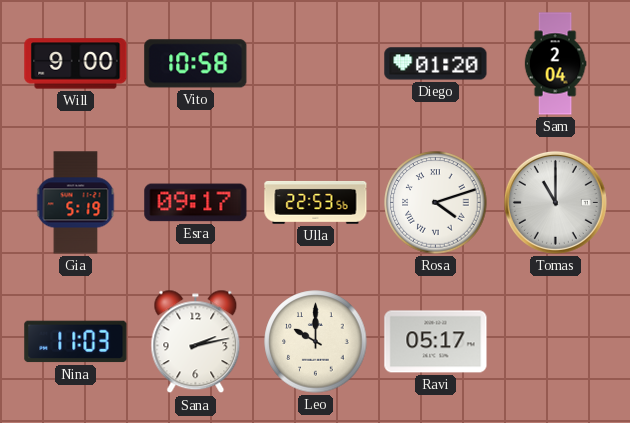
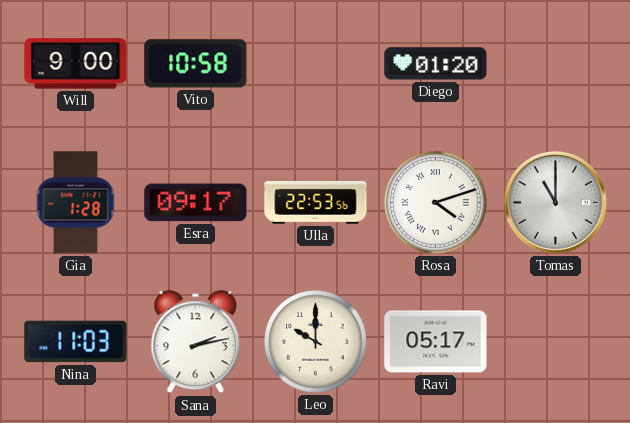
Sam: 2:04 -> none (555, 64)
Gia: 5:19 -> 1:28 (76, 203)
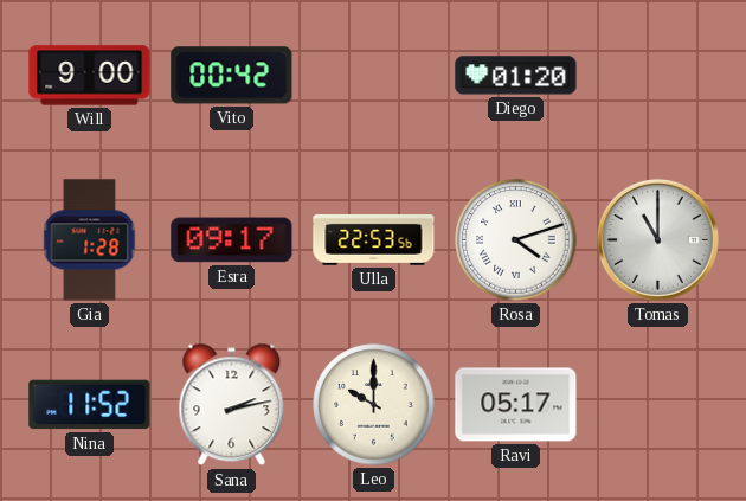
Vito: 10:58 -> 00:42 (232, 76)
Nina: 11:03 -> 11:52 (90, 405)
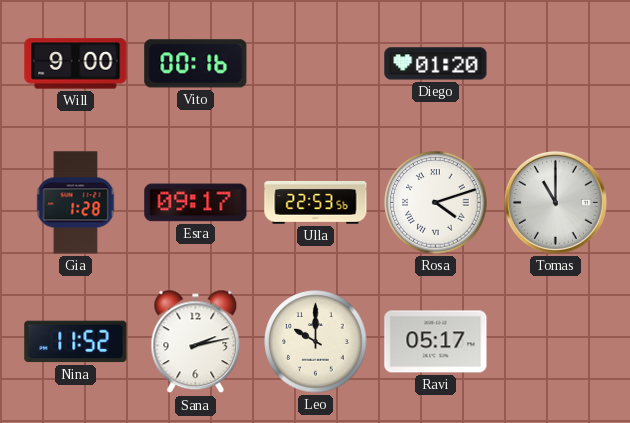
Vito: 00:42 -> 00:16 (196, 64)
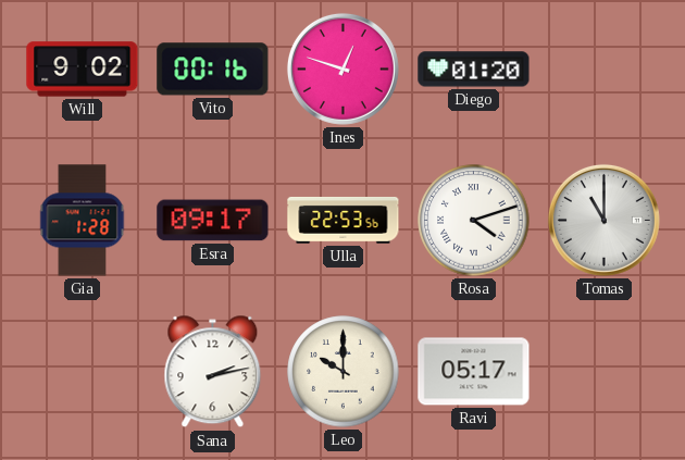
Will: 9:00 -> 9:02 (83, 70)
Ines: none -> 12:48 (342, 69)
Nina: 11:52 -> none (76, 342)
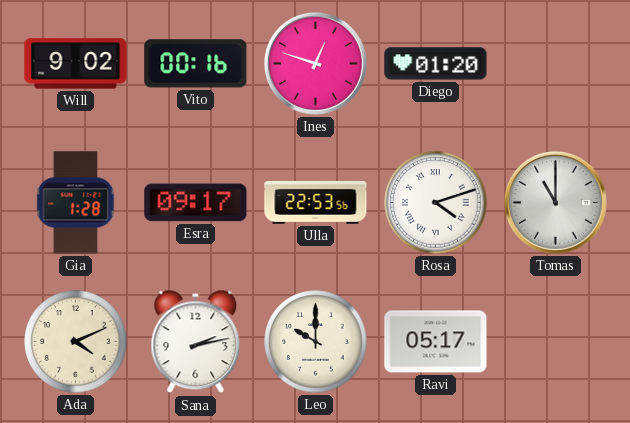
Ada: none -> 4:11 (76, 342)
